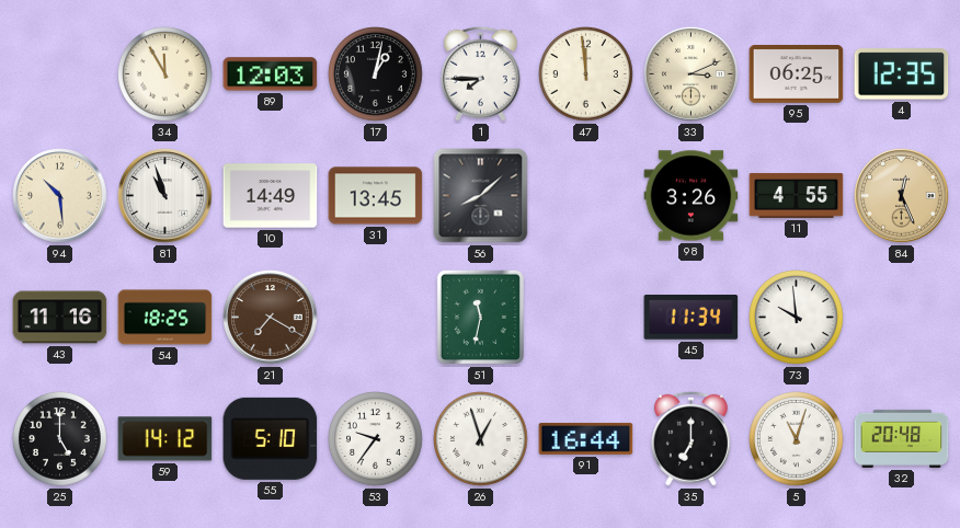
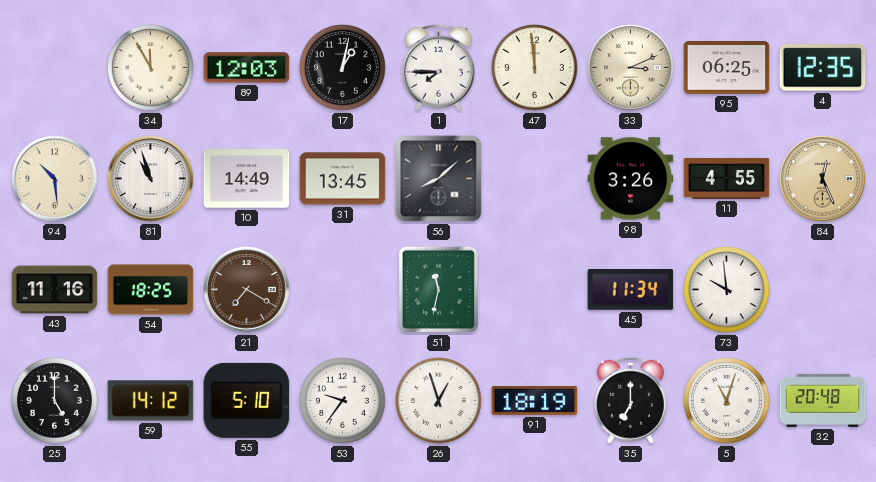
91: 16:44 -> 18:19 (535, 400)
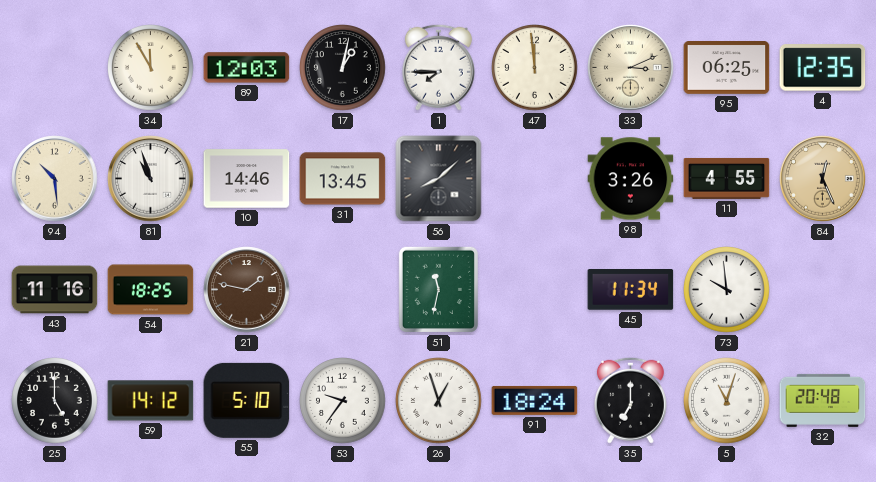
10: 14:49 -> 14:46 (247, 179)
21: 7:20 -> 1:47 (247, 290)
91: 18:19 -> 18:24 (535, 400)
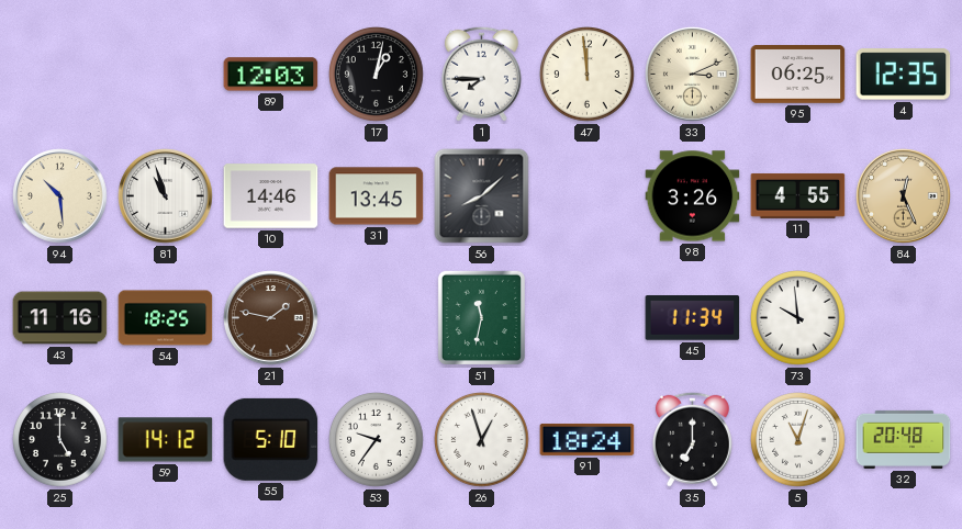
34: 11:55 -> none (151, 68)
